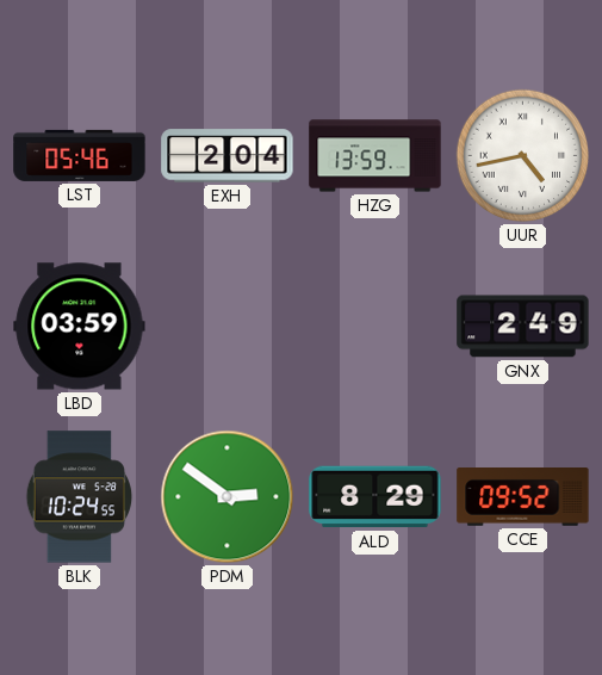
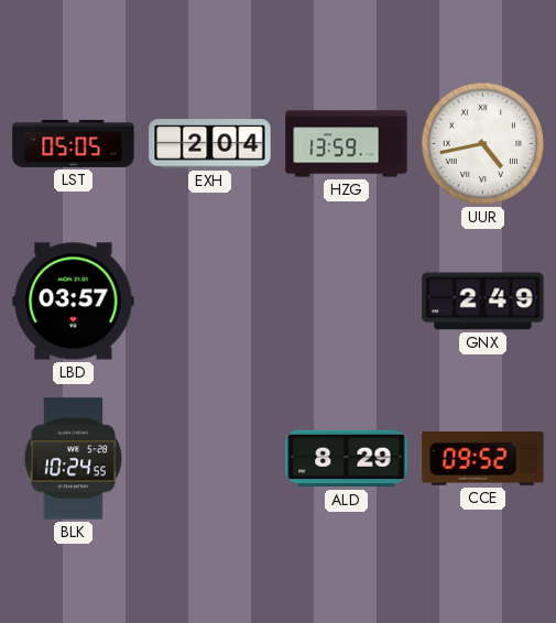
LST: 05:46 -> 05:05 (74, 143)
LBD: 03:59 -> 03:57 (74, 302)
PDM: 2:51 -> none (228, 497)
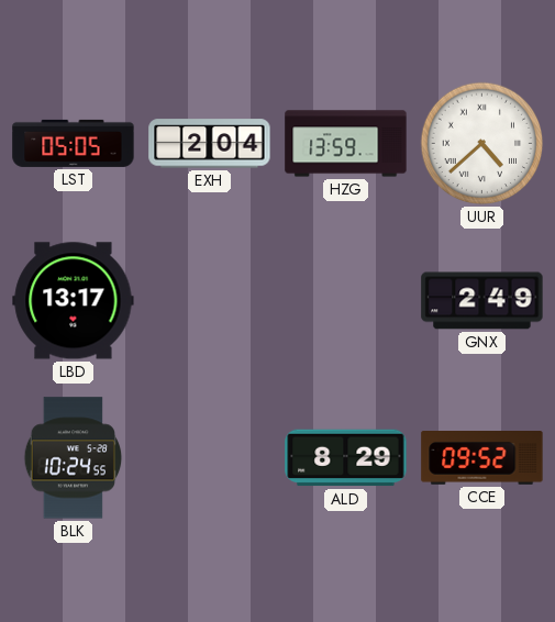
UUR: 4:43 -> 4:38 (482, 144)
LBD: 03:57 -> 13:17 (74, 301)
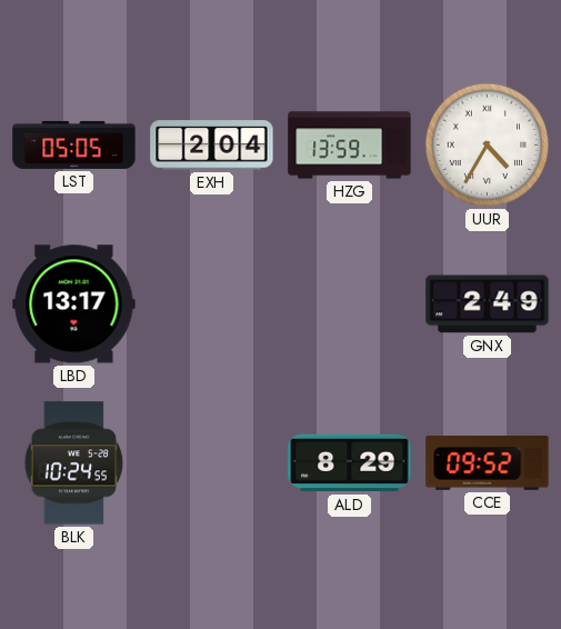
UUR: 4:38 -> 4:35 (488, 146)
